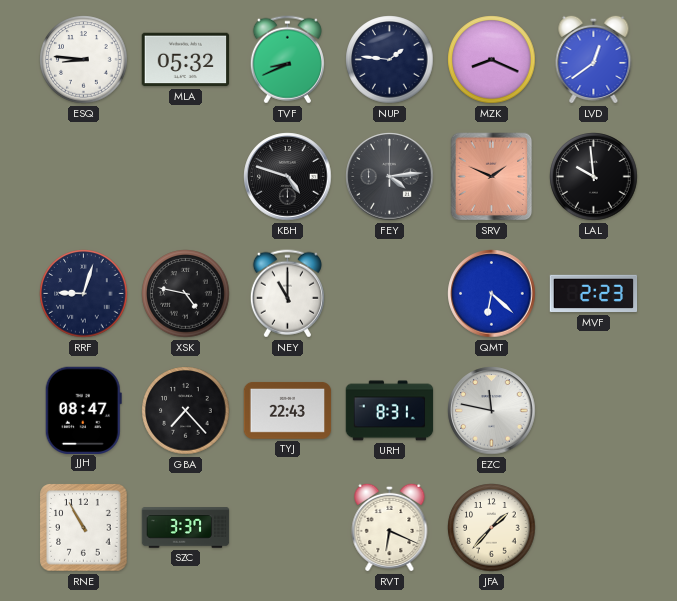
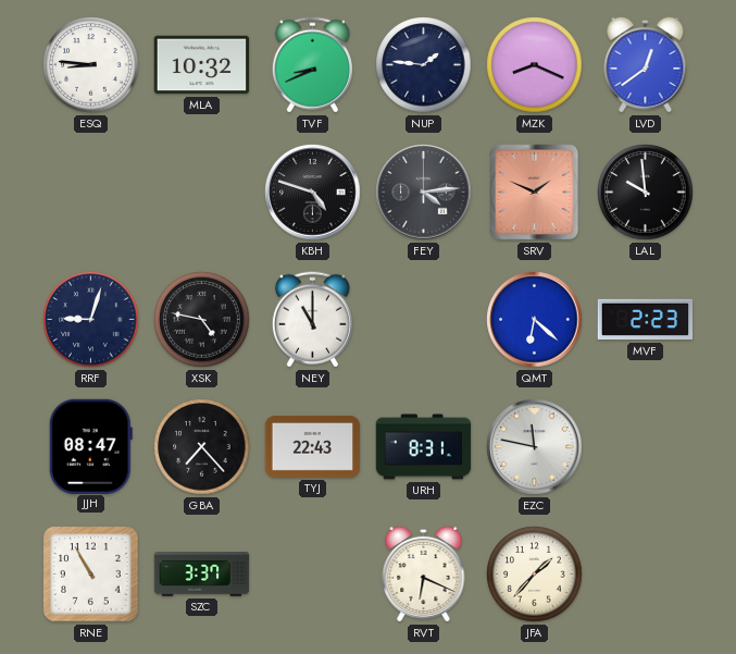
MLA: 05:32 -> 10:32 (202, 65)
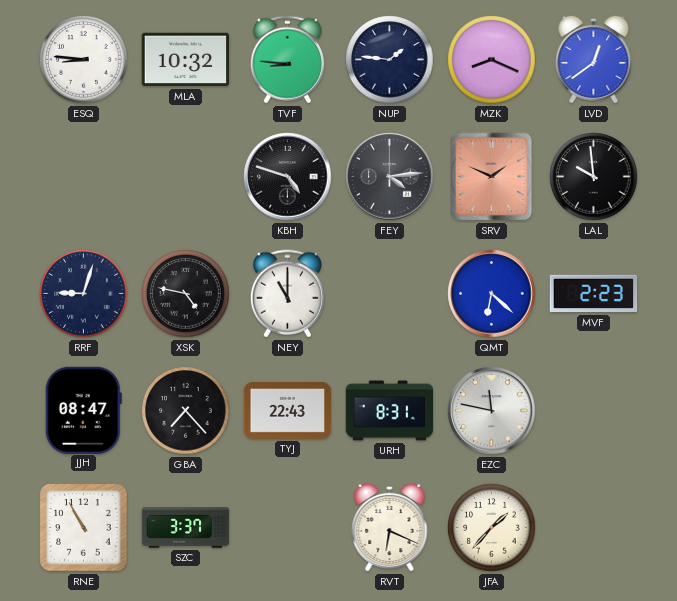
TVF: 8:41 -> 8:46 (287, 60)
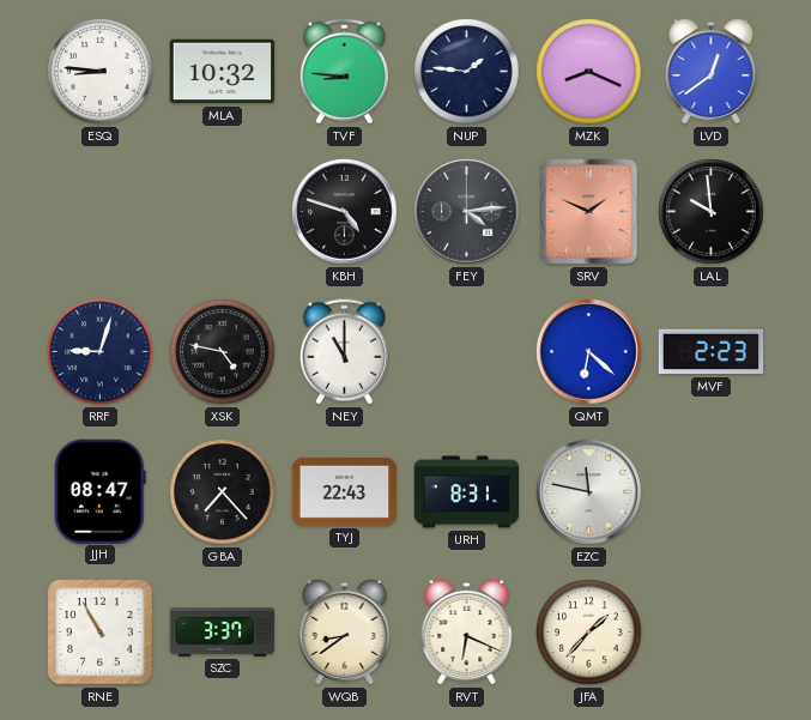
WQB: none -> 8:39 (345, 631)
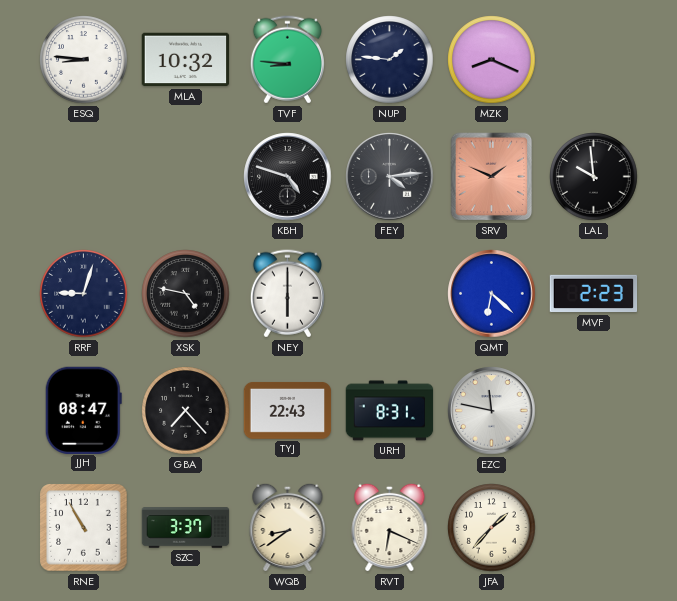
LVD: 12:39 -> none (712, 71)
NEY: 11:00 -> 6:00 (287, 294)
